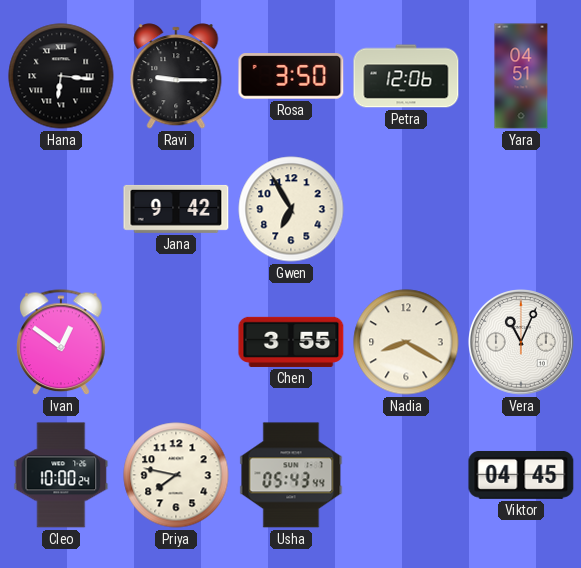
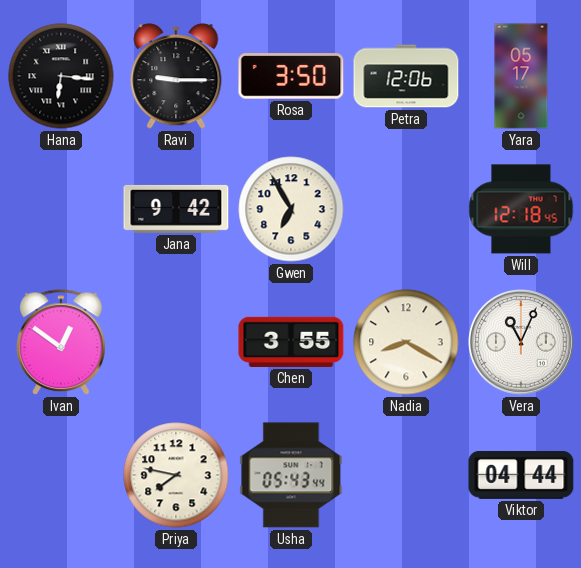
Yara: 04:51 -> 05:17 (521, 76)
Will: none -> 12:18 (521, 209)
Cleo: 10:00 -> none (61, 475)
Viktor: 04:45 -> 04:44 (521, 475)
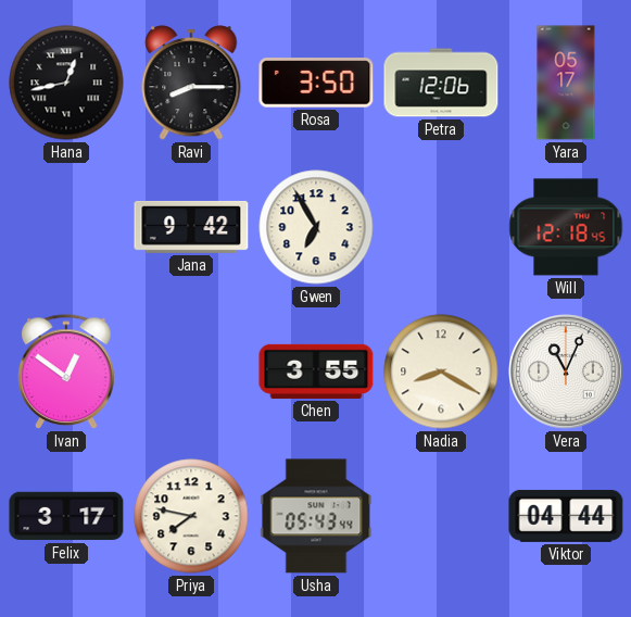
Hana: 6:16 -> 12:43 (66, 83)
Ravi: 9:15 -> 8:15 (191, 83)
Felix: none -> 3:17 (66, 516)
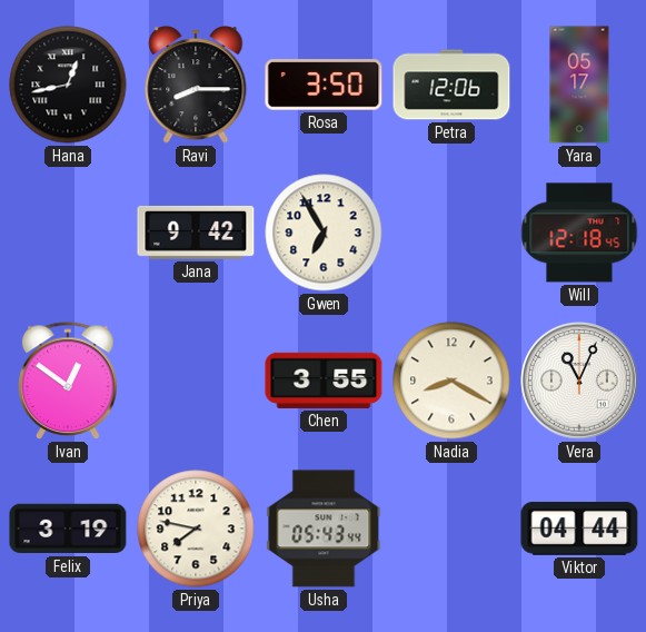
Felix: 3:17 -> 3:19 (68, 529)
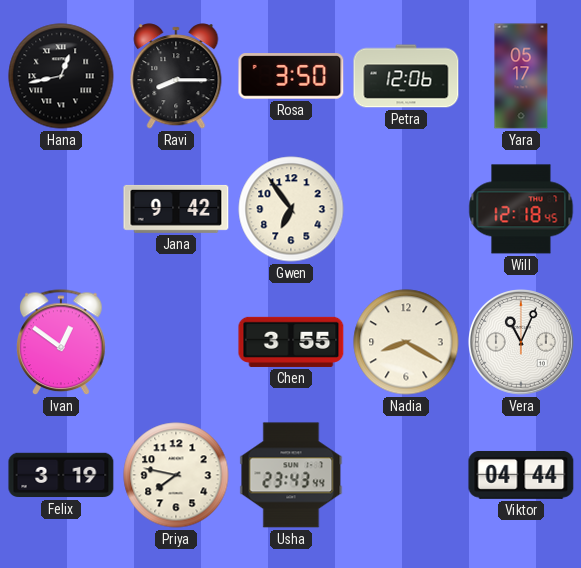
Gwen: 6:55 -> 6:54 (291, 209)
Usha: 05:43 -> 23:43 (291, 475)
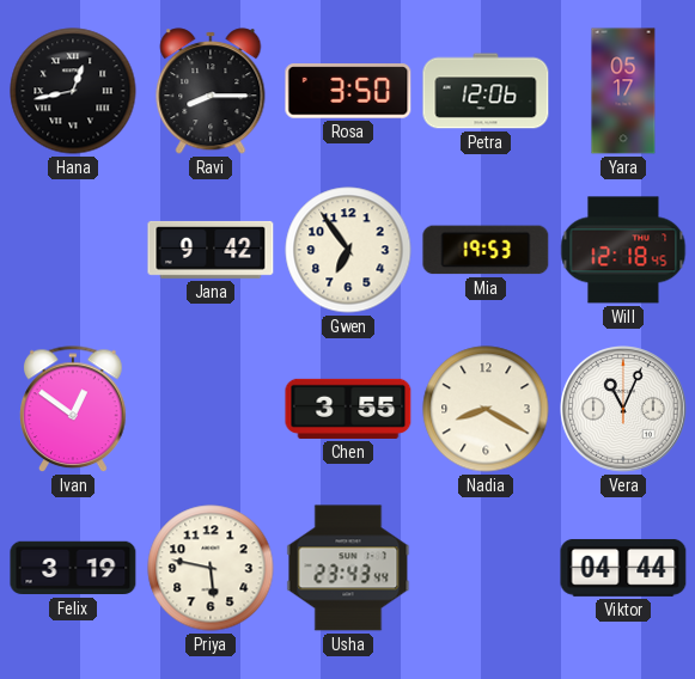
Mia: none -> 19:53 (486, 250)
Priya: 7:47 -> 5:47 (211, 568)
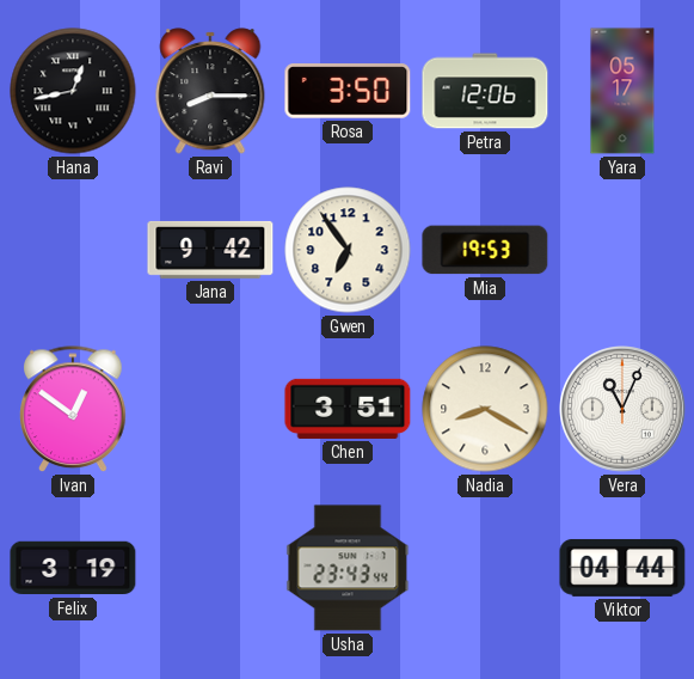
Will: 12:18 -> none (623, 250)
Chen: 3:55 -> 3:51 (348, 409)
Priya: 5:47 -> none (211, 568)
